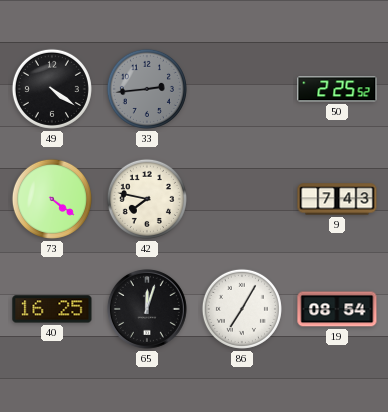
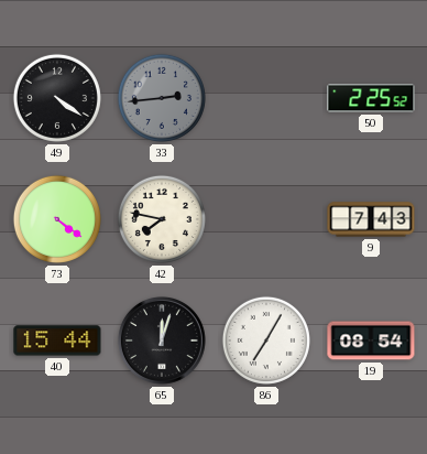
40: 16:25 -> 15:44 (57, 340)
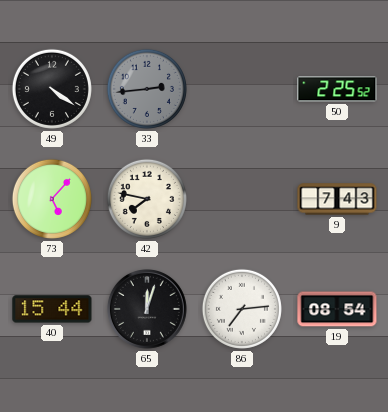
73: 4:21 -> 5:07 (52, 199)
86: 7:05 -> 7:14 (242, 309)
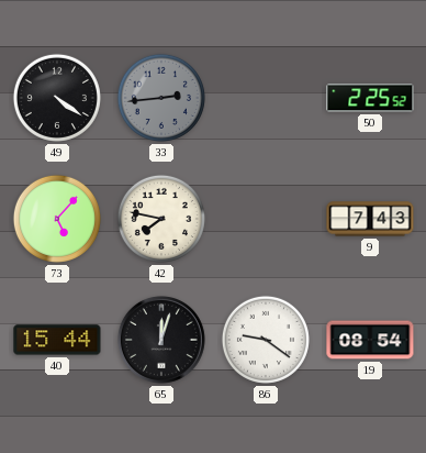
86: 7:14 -> 9:21 (266, 340)
